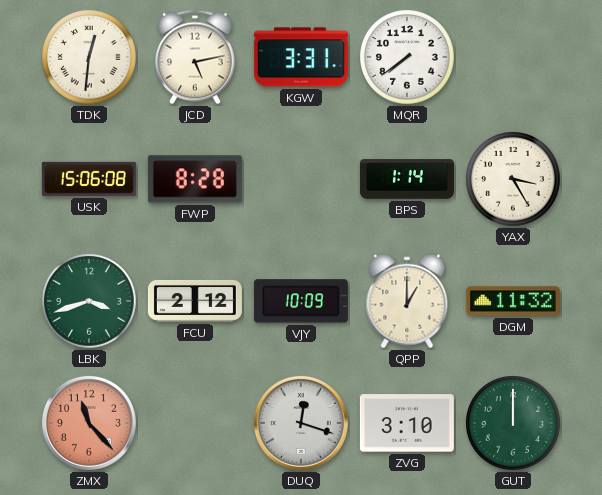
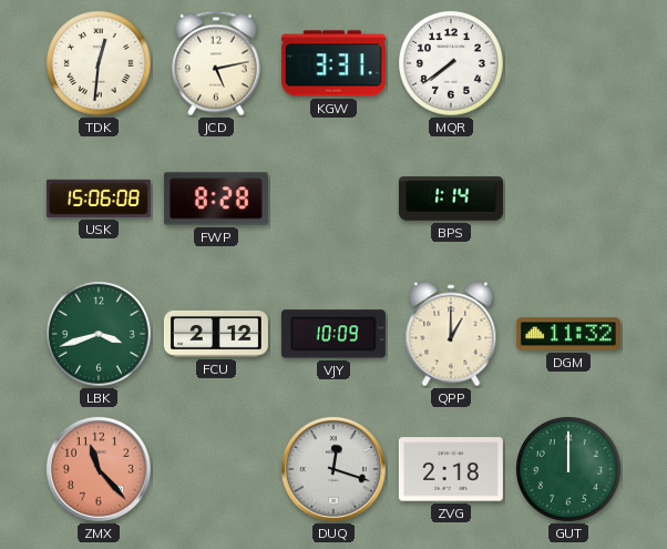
YAX: 3:25 -> none (514, 180)
ZVG: 3:10 -> 2:18 (451, 469)
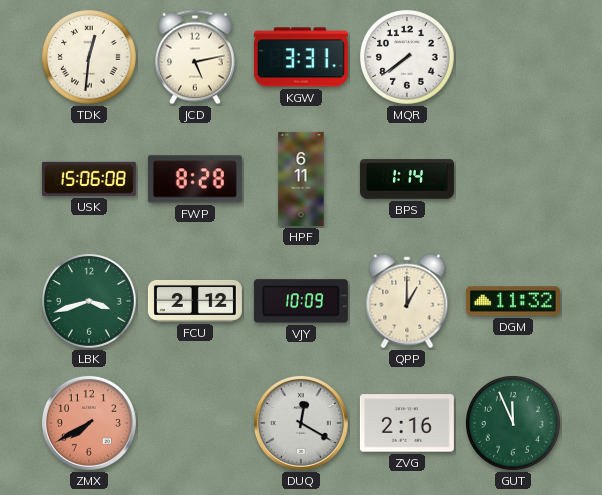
HPF: none -> 6:11 (301, 179)
ZMX: 11:23 -> 7:40 (89, 423)
DUQ: 12:18 -> 12:20 (301, 423)
ZVG: 2:18 -> 2:16 (407, 423)
GUT: 12:00 -> 11:56 (514, 424)
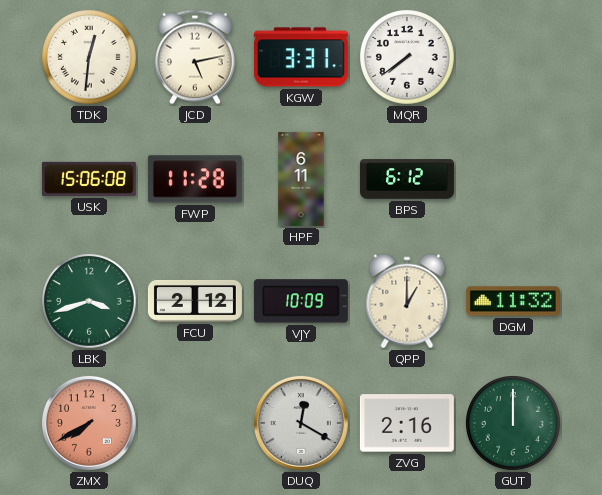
FWP: 8:28 -> 11:28 (195, 179)
BPS: 1:14 -> 6:12 (407, 179)
GUT: 11:56 -> 12:00 (514, 424)
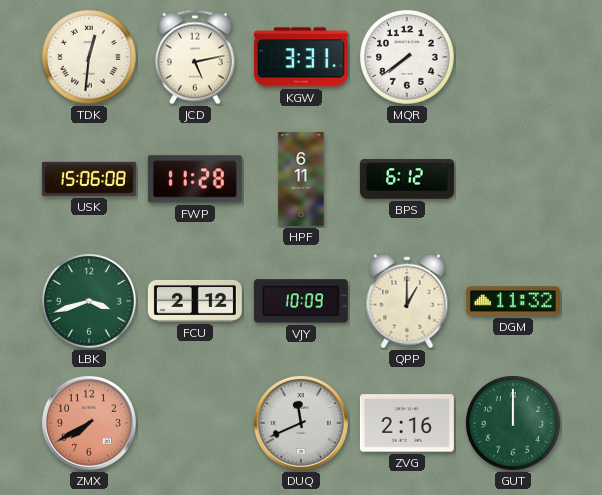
DUQ: 12:20 -> 11:41 (301, 423)
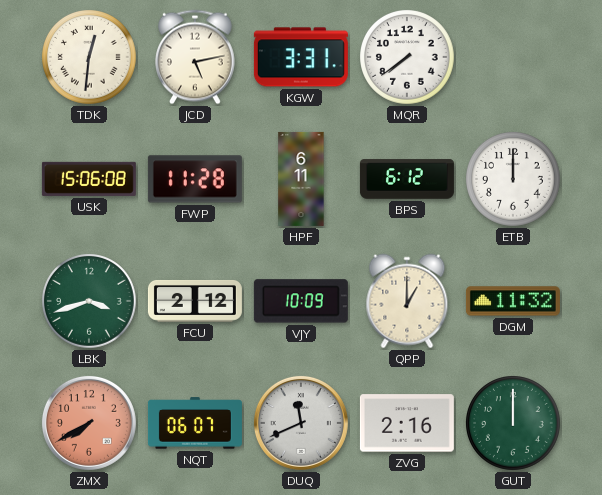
ETB: none -> 12:00 (514, 180)
NQT: none -> 06:07 (195, 423)
